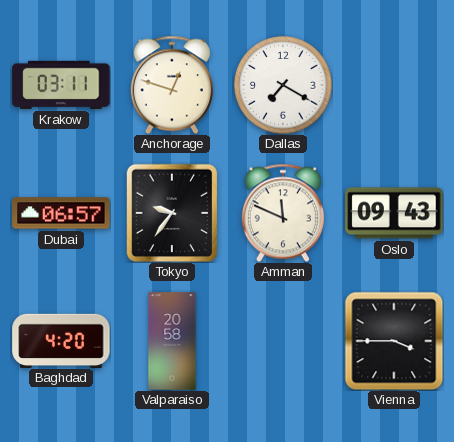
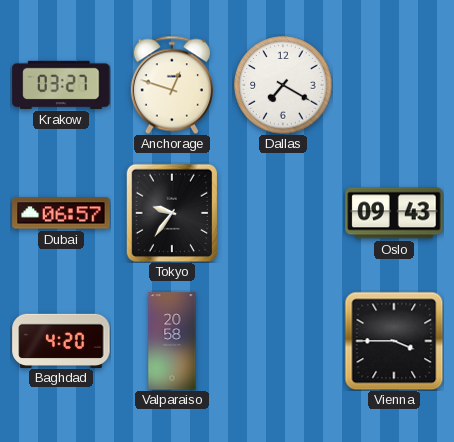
Krakow: 03:11 -> 03:27 (61, 85)
Amman: 11:49 -> none (283, 213)
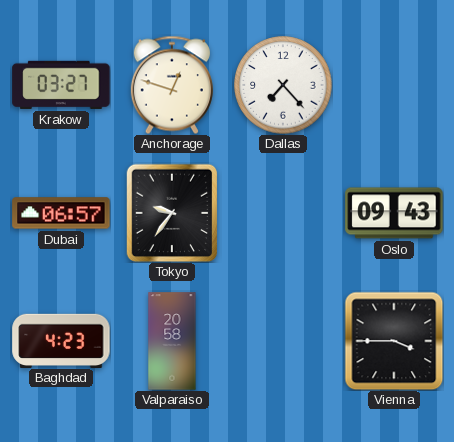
Dallas: 7:20 -> 7:23 (283, 85)
Baghdad: 4:20 -> 4:23 (61, 340)
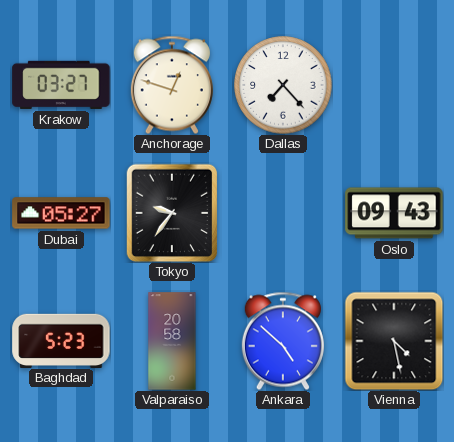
Dubai: 06:57 -> 05:27 (61, 213)
Baghdad: 4:23 -> 5:23 (61, 340)
Ankara: none -> 4:52 (283, 341)
Vienna: 3:45 -> 4:28 (394, 341)
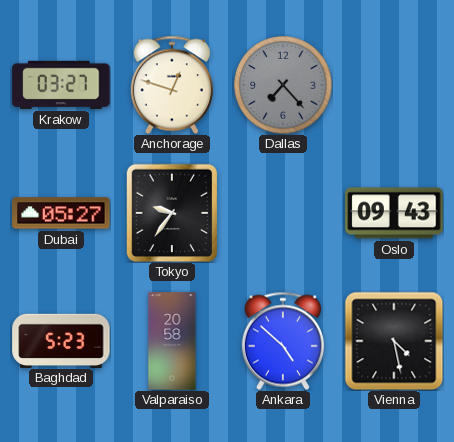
Dallas dial: white -> grey (283, 85)
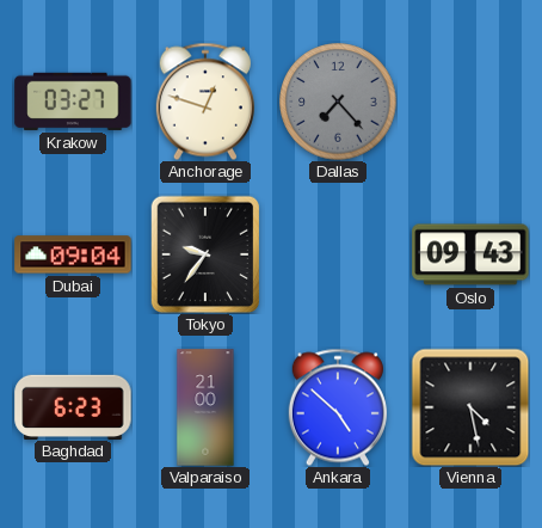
Dubai: 05:27 -> 09:04 (73, 254)
Baghdad: 5:23 -> 6:23 (73, 406)
Valparaiso: 20:58 -> 21:00 (205, 407)
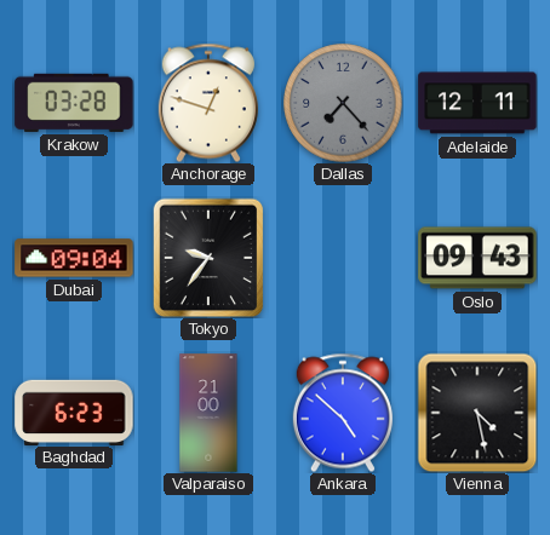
Krakow: 03:27 -> 03:28 (74, 103)
Adelaide: none -> 12:11 (477, 103)
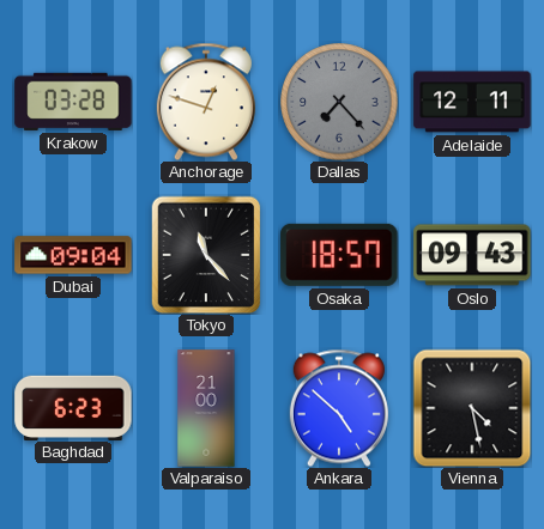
Tokyo: 9:36 -> 11:23 (206, 255)
Osaka: none -> 18:57 (339, 255)
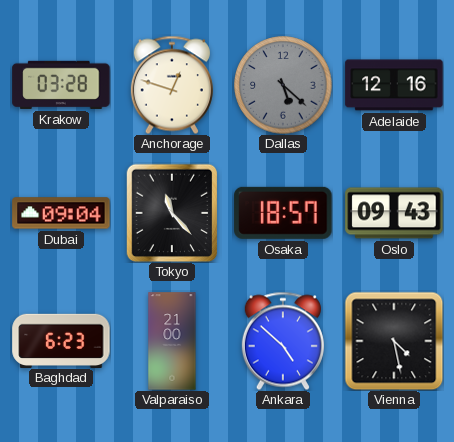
Dallas: 7:23 -> 5:22 (283, 85)
Adelaide: 12:11 -> 12:16 (394, 85)
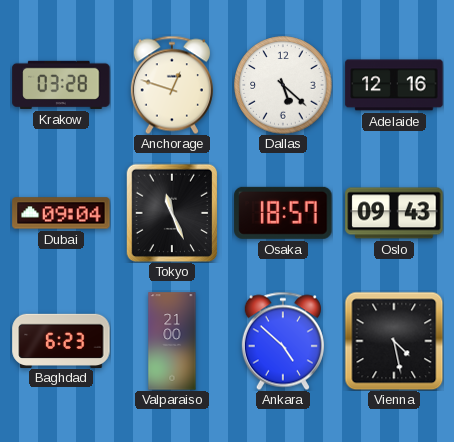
Dallas dial: grey -> white (283, 85)
Tokyo: 11:23 -> 11:26 (172, 213)
